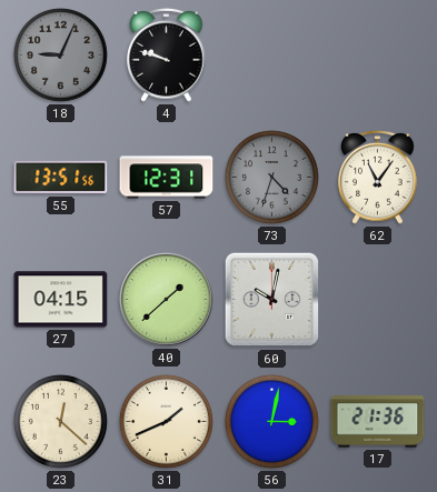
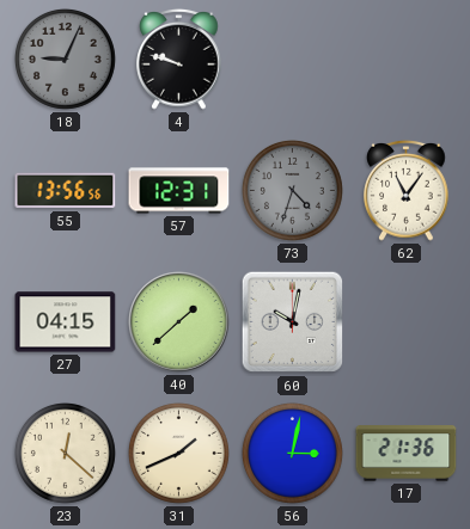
55: 13:51 -> 13:56 (66, 191)
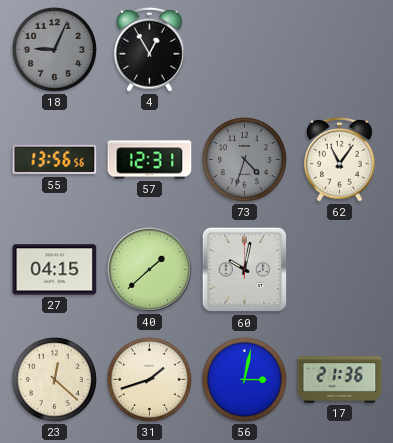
4: 9:48 -> 12:55 (150, 49)
31: 1:41 -> 1:42 (149, 379)
